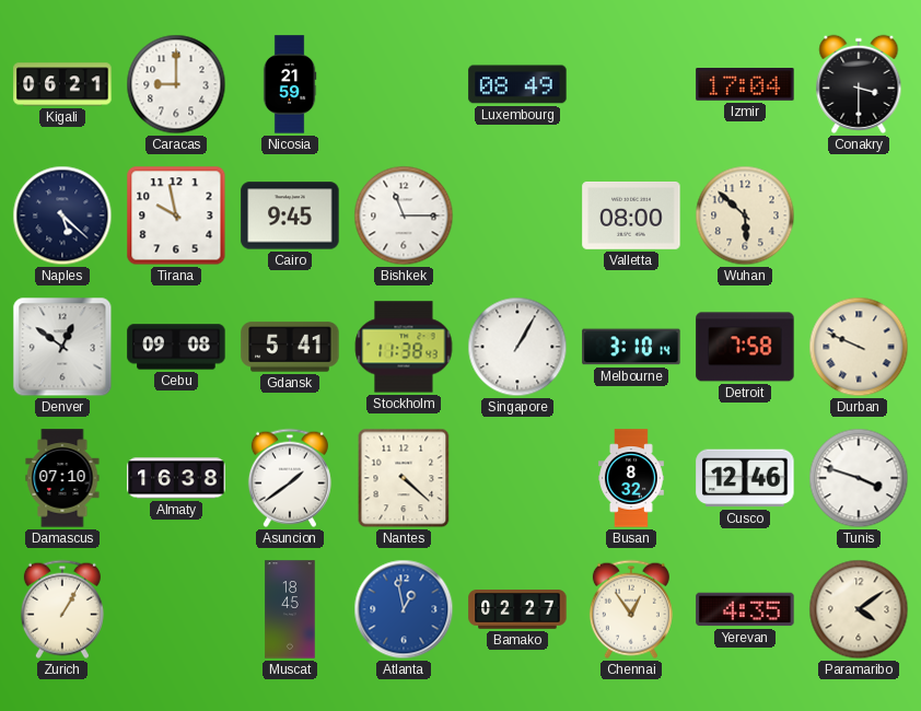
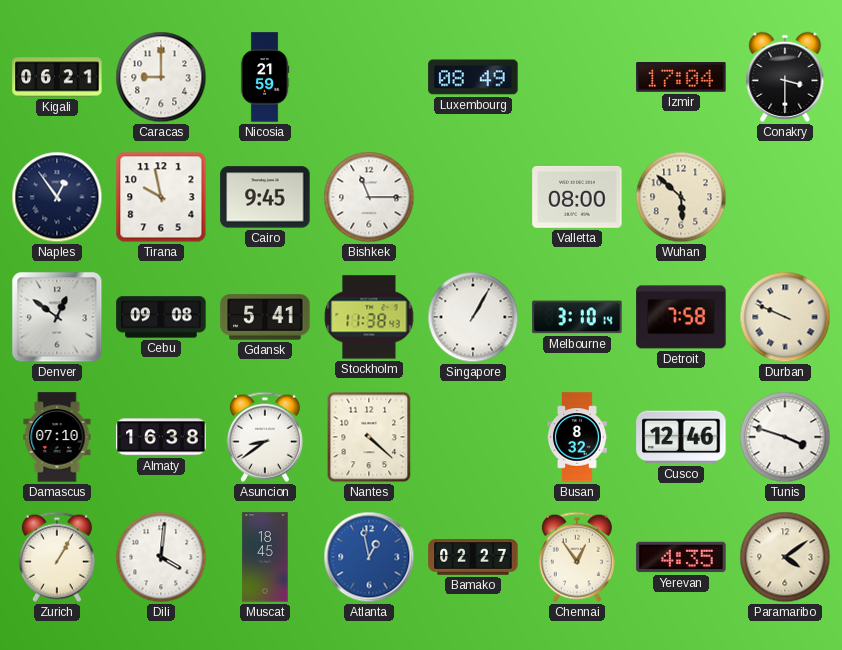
Naples: 5:22 -> 12:54 (57, 197)
Asuncion: 1:39 -> 8:39 (265, 437)
Dili: none -> 4:01 (161, 557)
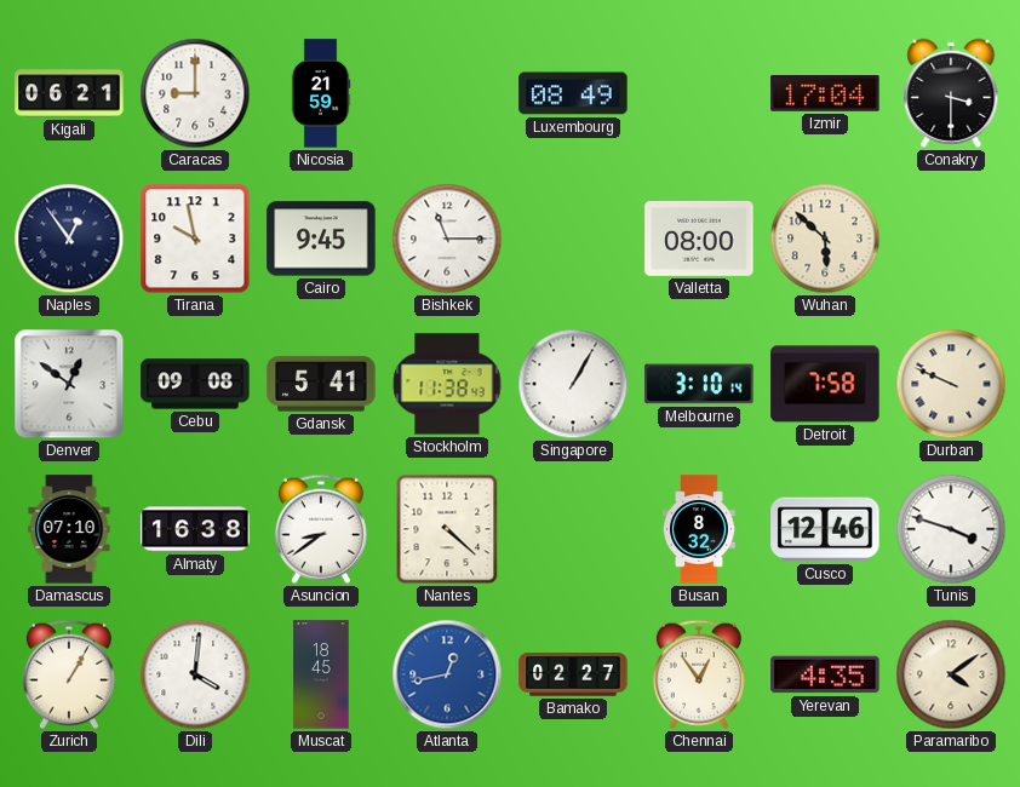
Atlanta: 12:58 -> 12:43 (447, 674)
